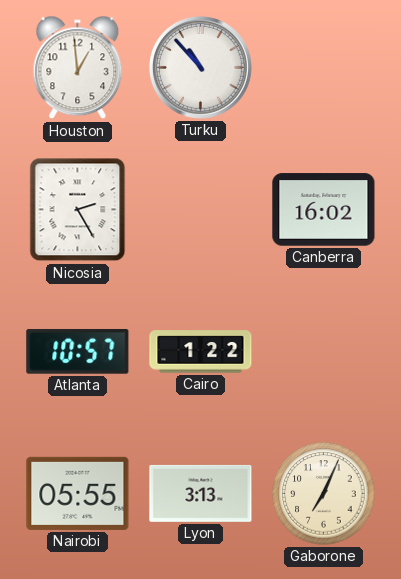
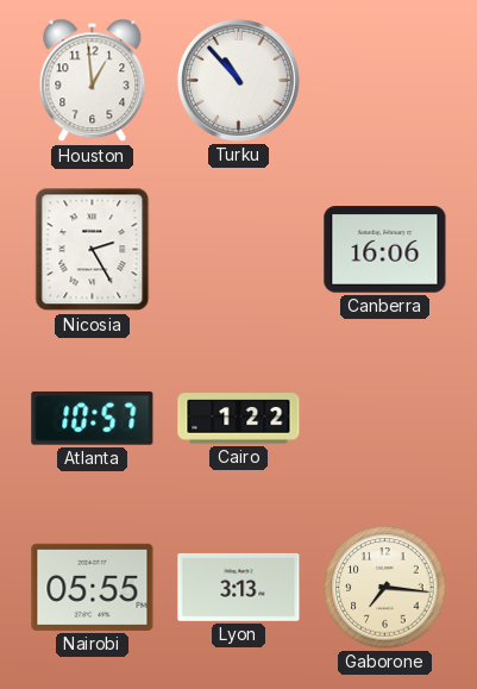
Canberra: 16:02 -> 16:06 (385, 250)
Gaborone: 7:04 -> 7:16 (385, 588)
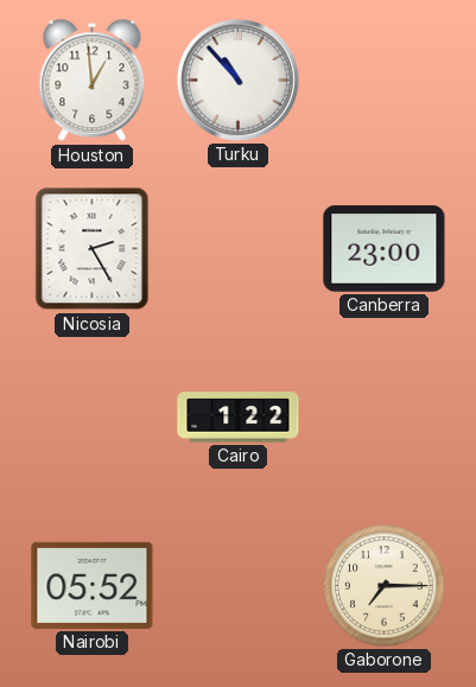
Canberra: 16:06 -> 23:00 (385, 249)
Atlanta: 10:57 -> none (93, 418)
Nairobi: 05:55 -> 05:52 (93, 585)
Lyon: 3:13 -> none (239, 587)
Gaborone: 7:16 -> 7:15 (385, 586)
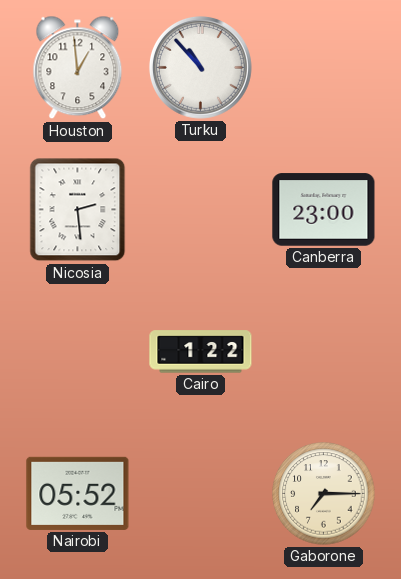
Nicosia: 2:25 -> 2:29 (78, 210)
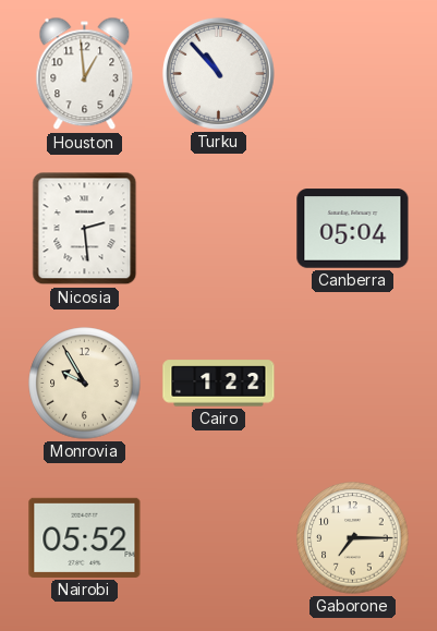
Canberra: 23:00 -> 05:04 (353, 229)
Monrovia: none -> 9:55 (85, 384)
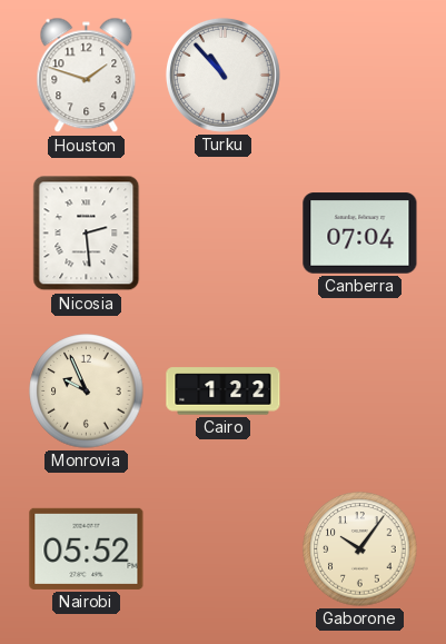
Houston: 12:59 -> 1:48 (87, 76)
Canberra: 05:04 -> 07:04 (360, 234)
Monrovia: 9:55 -> 9:56 (87, 392)
Gaborone: 7:15 -> 10:06 (360, 549)
